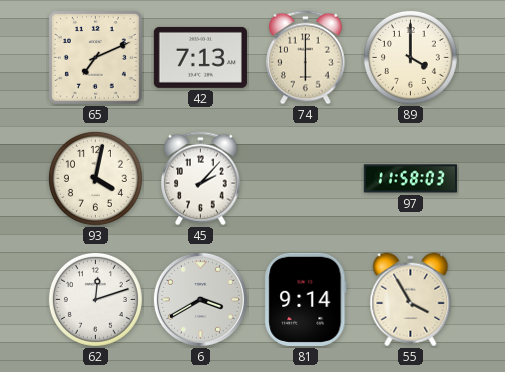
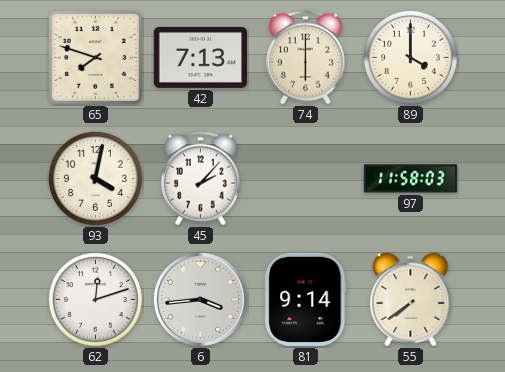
65: 7:11 -> 7:48 (95, 57)
6: 3:40 -> 3:44 (200, 299)
55: 3:55 -> 7:39 (411, 300)
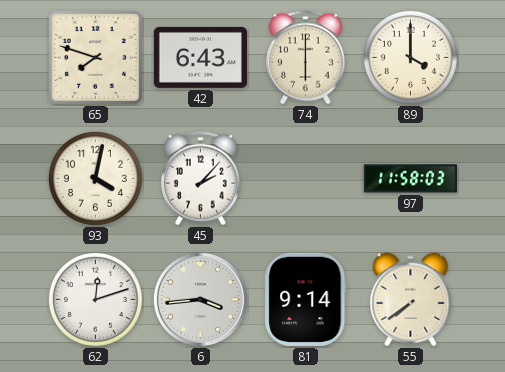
42: 7:13 -> 6:43 (200, 57)
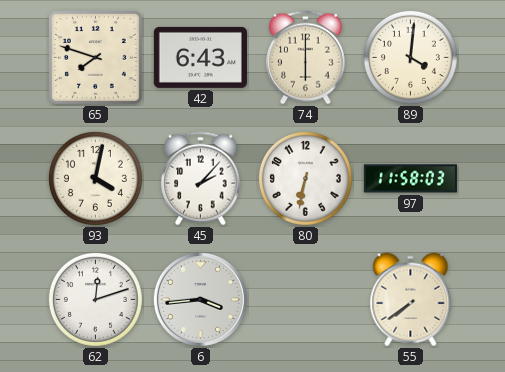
89: 4:00 -> 4:01 (410, 57)
80: none -> 6:32 (305, 178)
81: 9:14 -> none (306, 299)
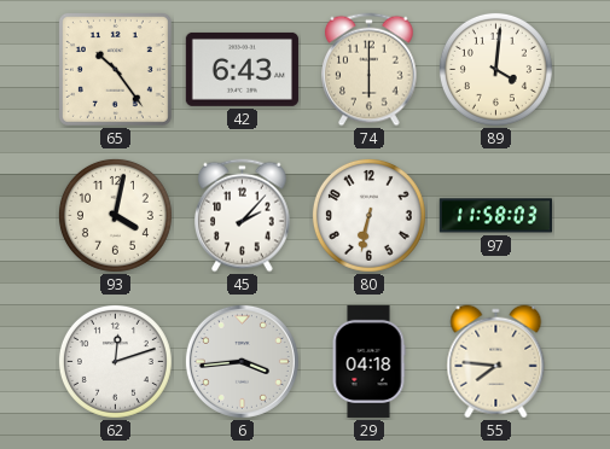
65: 7:48 -> 10:24 (115, 69)
29: none -> 04:18 (368, 361)
55: 7:39 -> 7:46 (496, 362)
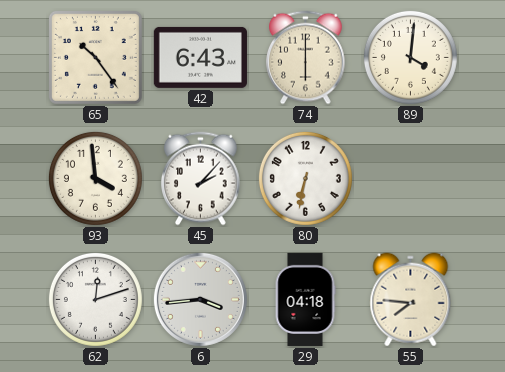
93: 4:02 -> 3:59 (95, 178)
97: 11:58 -> none (495, 216)
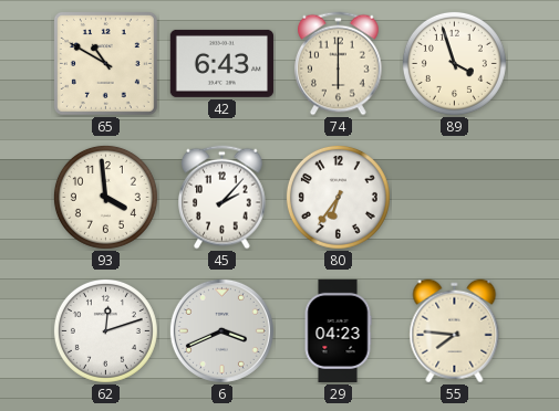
65: 10:24 -> 10:50 (105, 63)
89: 4:01 -> 3:57 (454, 63)
80: 6:32 -> 6:36 (338, 197)
6: 3:44 -> 3:41 (221, 330)
29: 04:18 -> 04:23 (338, 330)
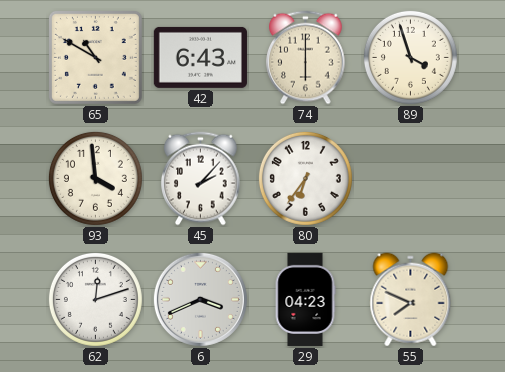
55: 7:46 -> 7:49 (411, 300)
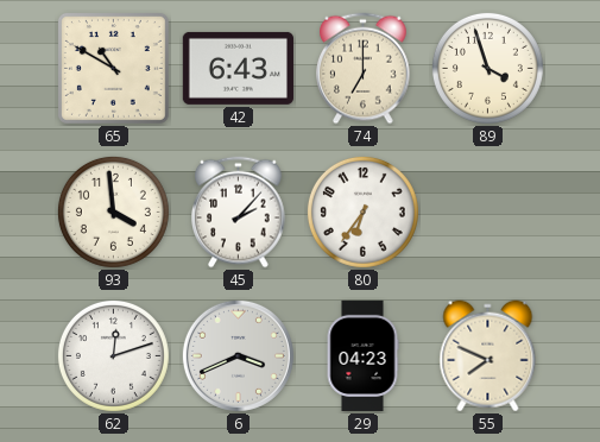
74: 6:00 -> 7:00 (364, 69)
